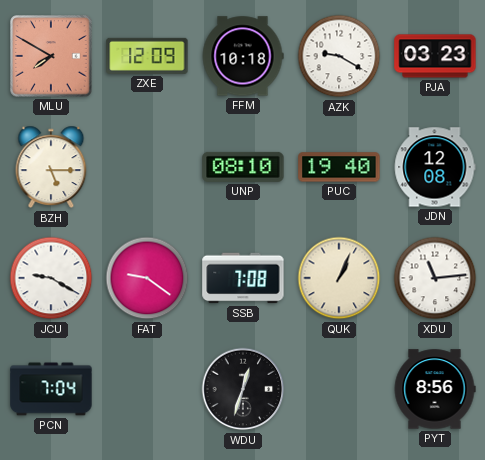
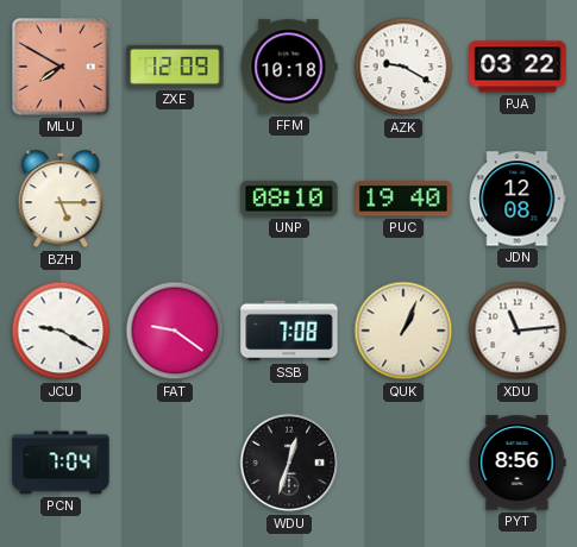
PJA: 03:23 -> 03:22 (518, 67)
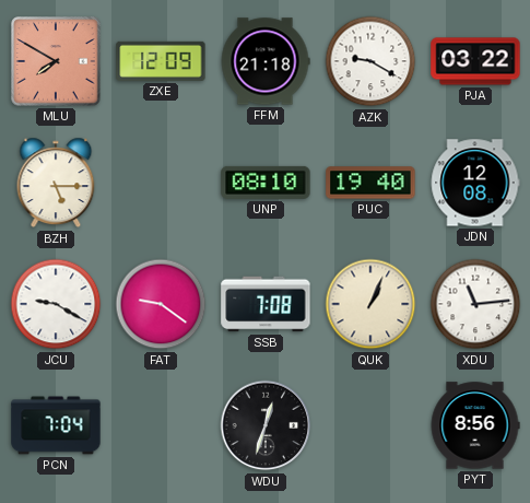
FFM: 10:18 -> 21:18 (266, 61)
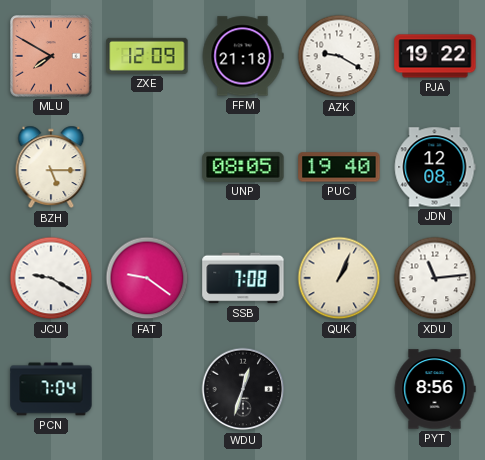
PJA: 03:22 -> 19:22 (435, 56)
UNP: 08:10 -> 08:05 (243, 167)
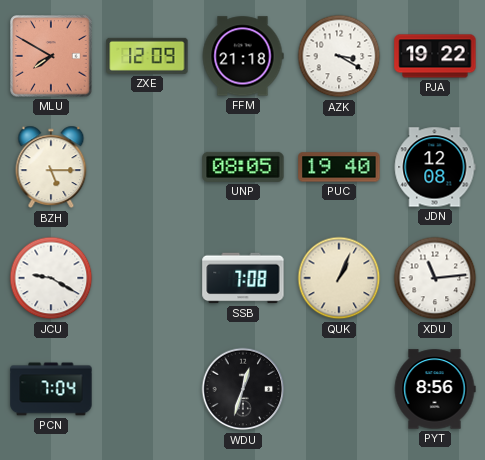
AZK: 9:20 -> 3:20 (339, 56)
FAT: 9:21 -> none (147, 278)
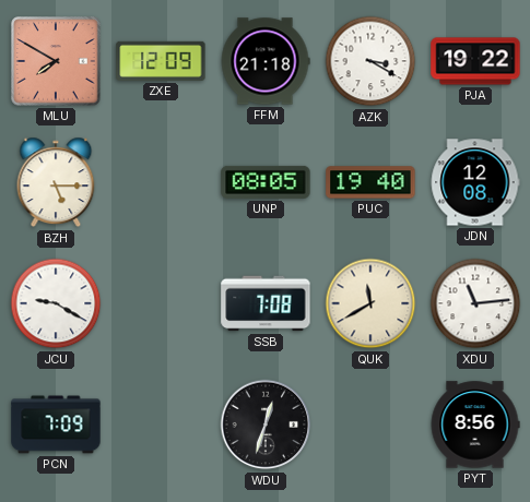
QUK: 1:04 -> 11:40 (370, 303)
PCN: 7:04 -> 7:09 (56, 425)
